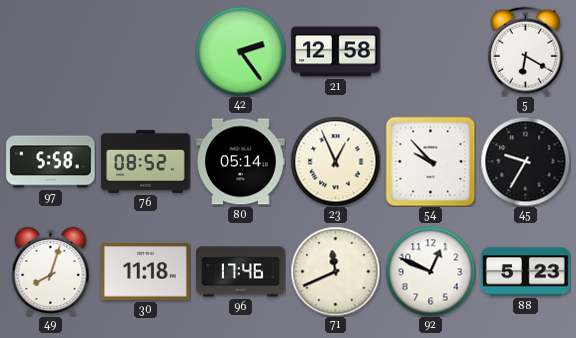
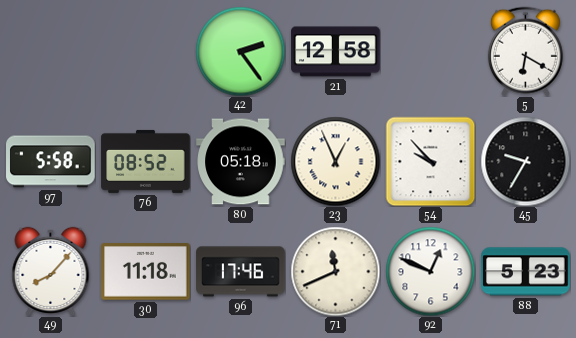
80: 05:14 -> 05:18 (241, 162)
49: 8:03 -> 8:07 (51, 271)
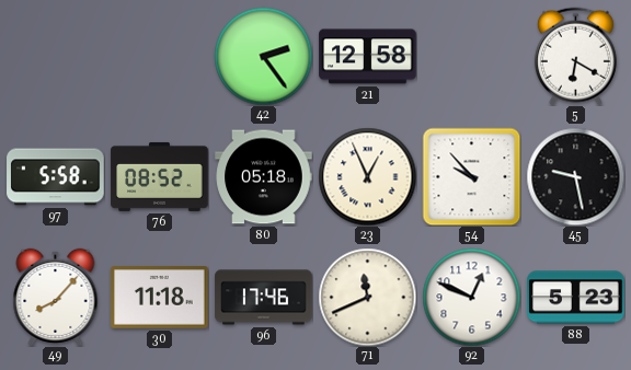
45: 9:35 -> 9:28 (575, 176)
